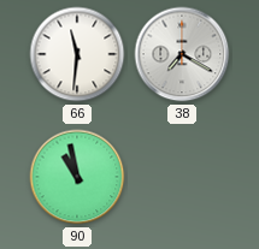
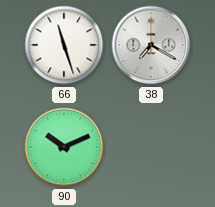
66: 11:31 -> 11:27 (64, 45)
90: 10:58 -> 10:11 (64, 147)
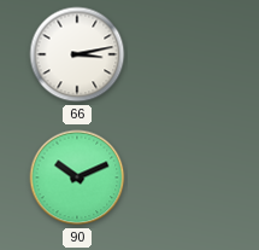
66: 11:27 -> 3:13 (77, 54)
38: 7:20 -> none (151, 45)
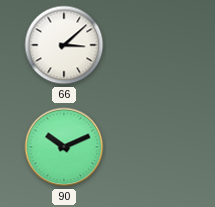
66: 3:13 -> 3:08 (64, 45)
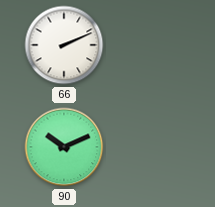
66: 3:08 -> 2:11 (64, 45)
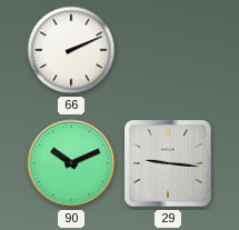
29: none -> 9:16 (168, 163)
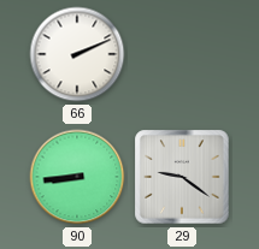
90: 10:11 -> 8:44 (77, 177)
29: 9:16 -> 9:21 (182, 177)
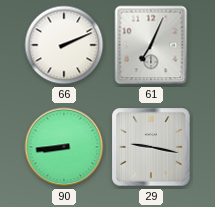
61: none -> 7:04 (151, 45)
29: 9:21 -> 9:17 (151, 147)
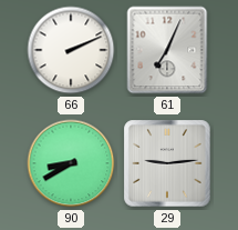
90: 8:44 -> 8:40 (71, 163)
29: 9:17 -> 9:14 (167, 163)
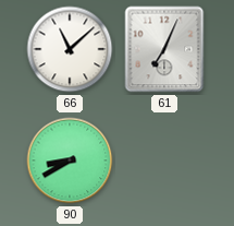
66: 2:11 -> 11:08 (70, 49)
29: 9:14 -> none (167, 163)
